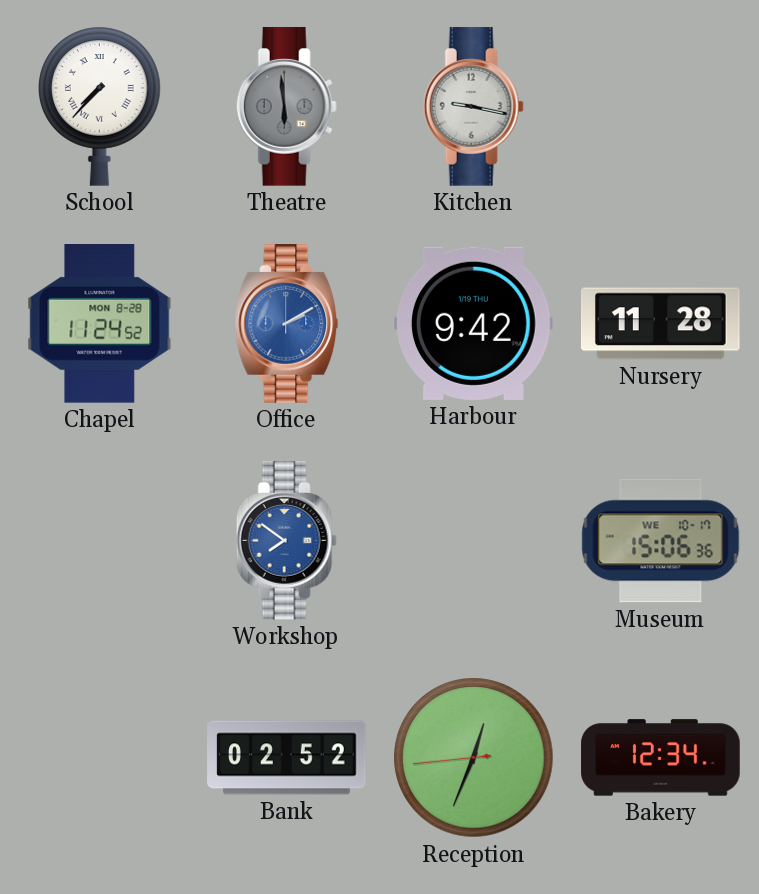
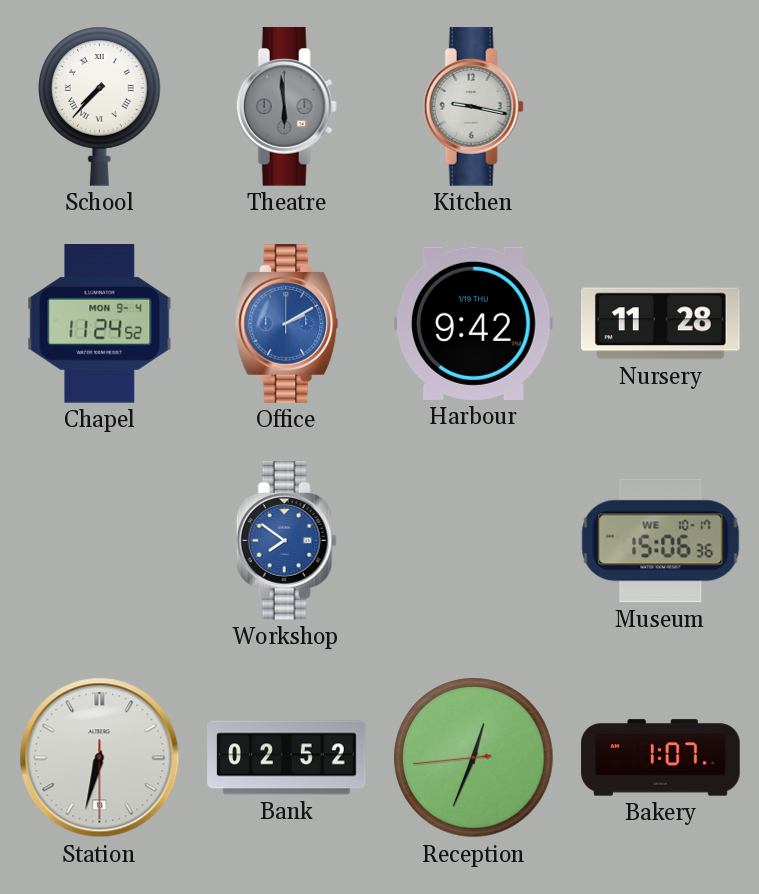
Chapel date: MON 8-28 -> MON 9-4 (100, 324)
Station: none -> 6:32 (100, 758)
Bakery: 12:34 -> 1:07 (661, 758)
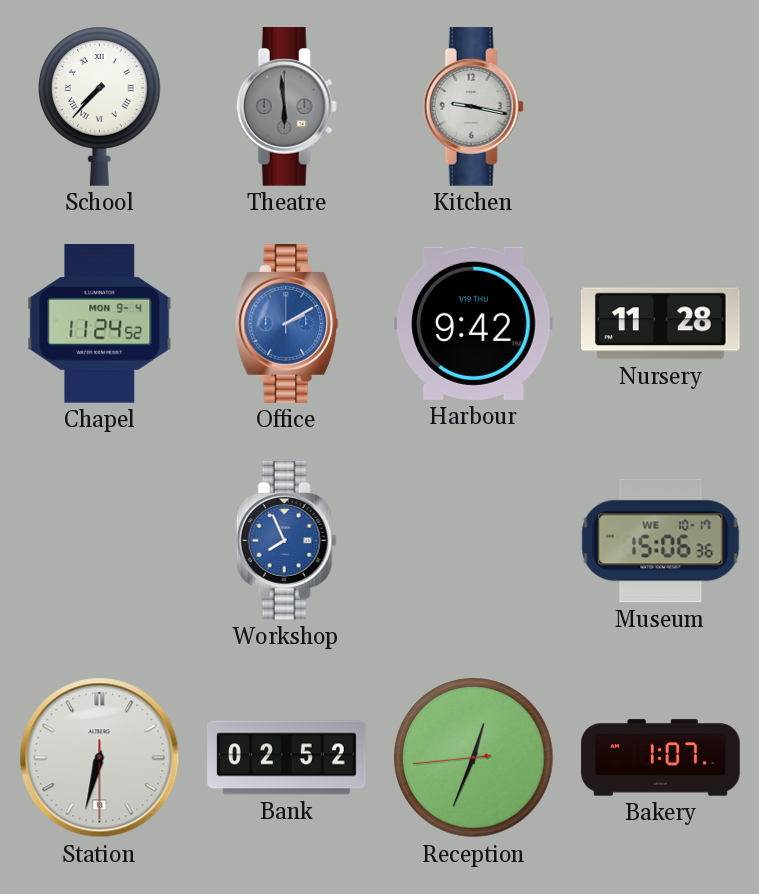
Workshop: 7:51 -> 7:56 (286, 541)
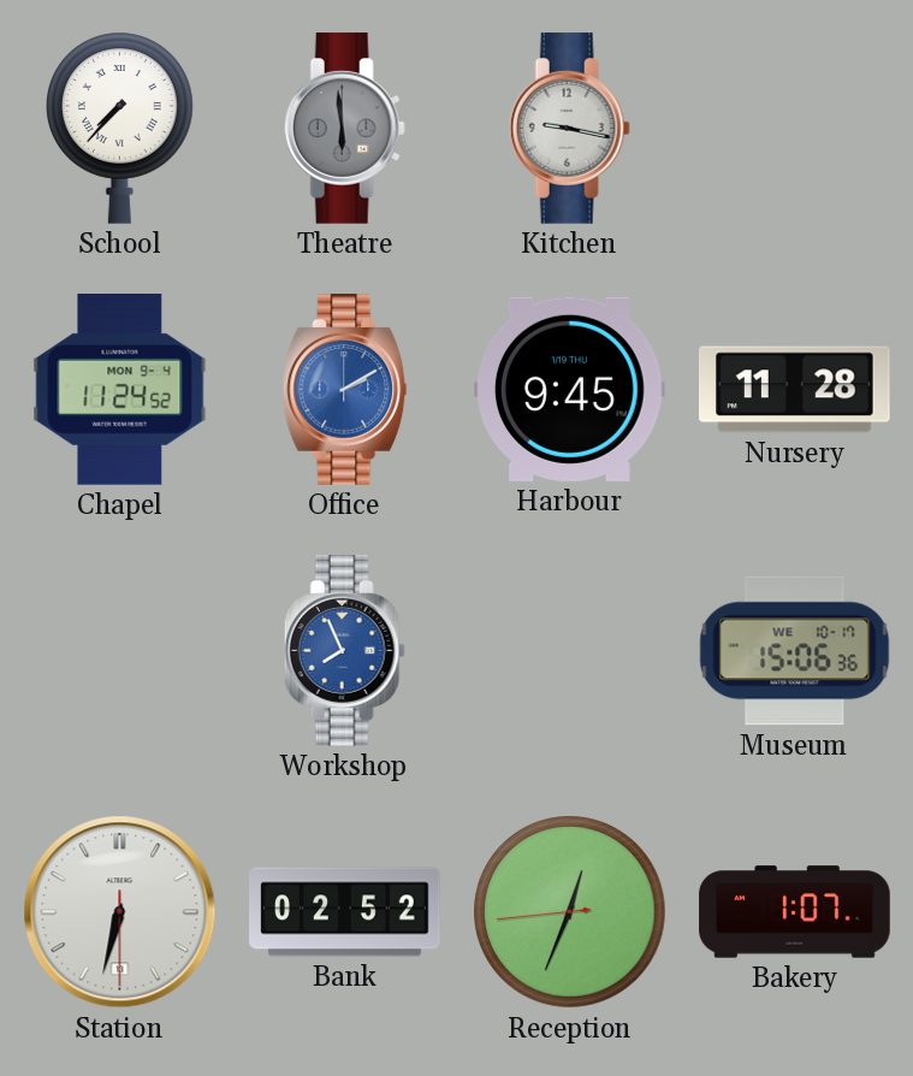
Harbour: 9:42 -> 9:45 (570, 389)
